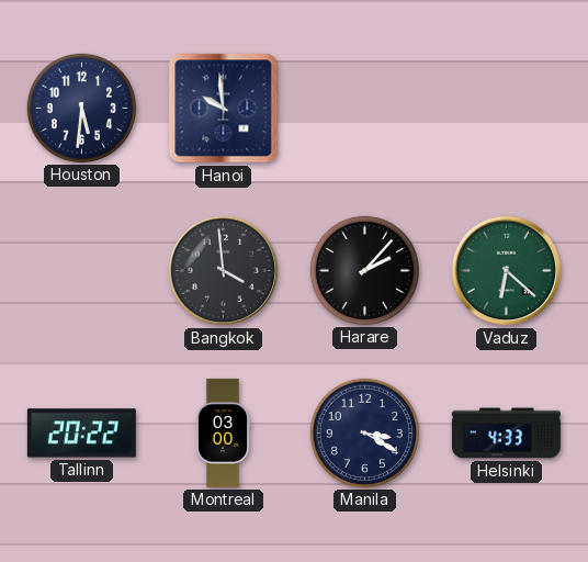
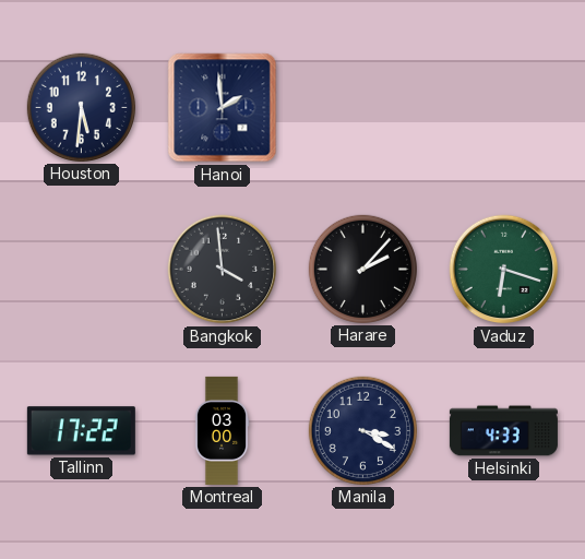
Hanoi: 9:59 -> 1:59 (223, 108)
Vaduz: 6:22 -> 6:18 (504, 270)
Tallinn: 20:22 -> 17:22 (81, 431)
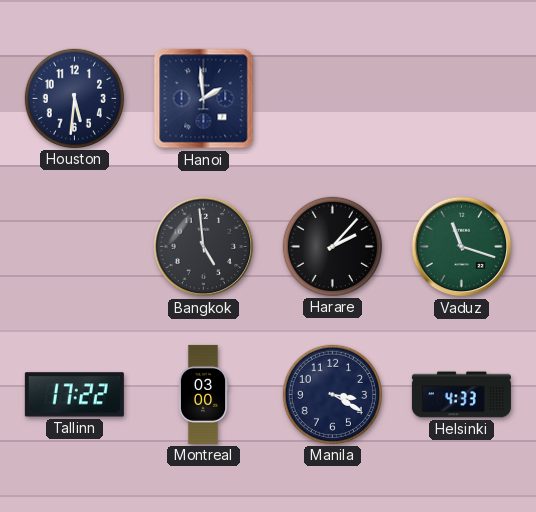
Bangkok: 3:59 -> 4:59 (204, 247)
Vaduz: 6:18 -> 11:18 (462, 247)
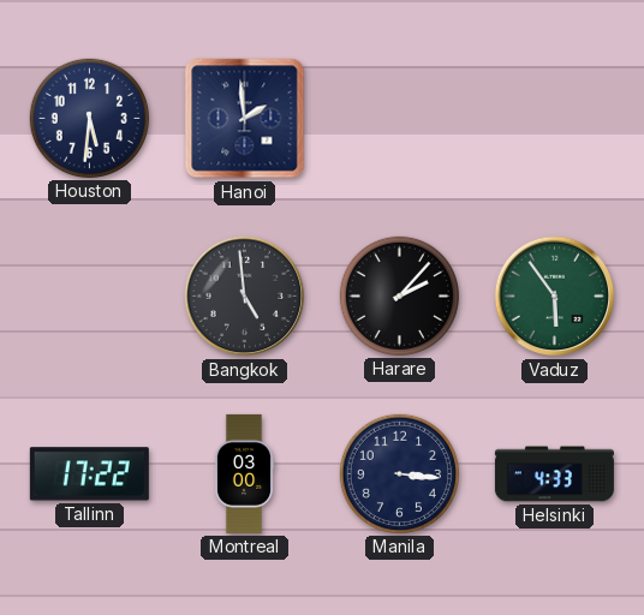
Vaduz: 11:18 -> 5:54 (555, 297)
Manila: 3:20 -> 3:16 (399, 473)
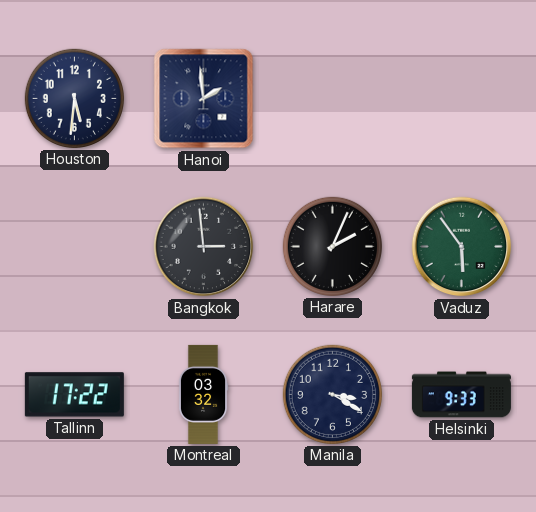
Bangkok: 4:59 -> 2:59 (204, 247)
Harare: 2:07 -> 2:04 (332, 246)
Montreal: 03:00 -> 03:32 (203, 394)
Manila: 3:16 -> 3:20 (332, 394)
Helsinki: 4:33 -> 9:33 (461, 395)
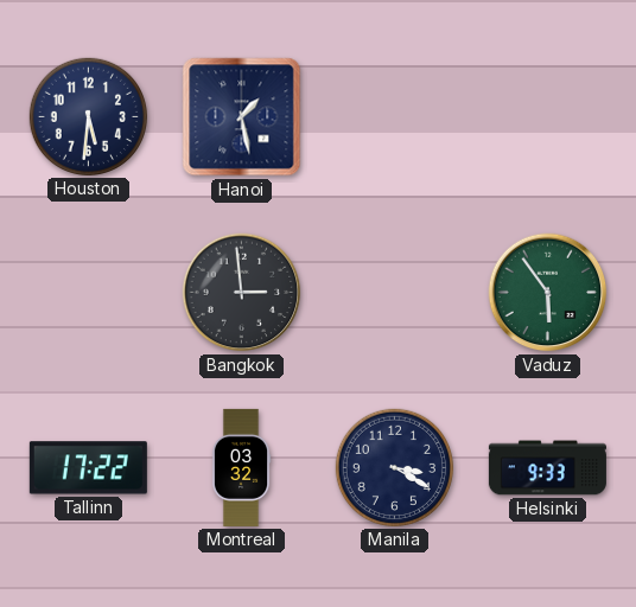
Hanoi: 1:59 -> 1:28 (242, 117)
Harare: 2:04 -> none (332, 246)
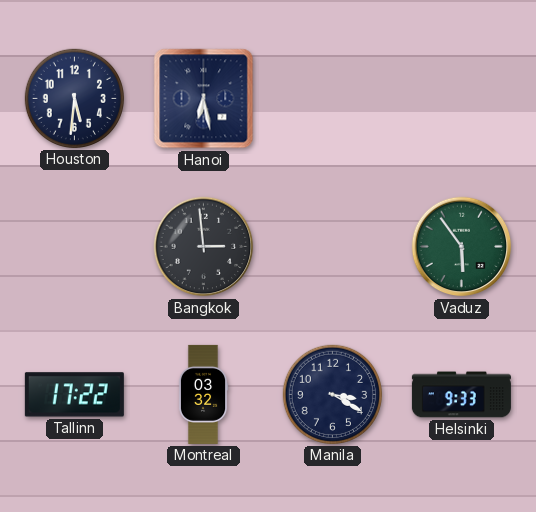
Hanoi: 1:28 -> 6:28 (204, 99)
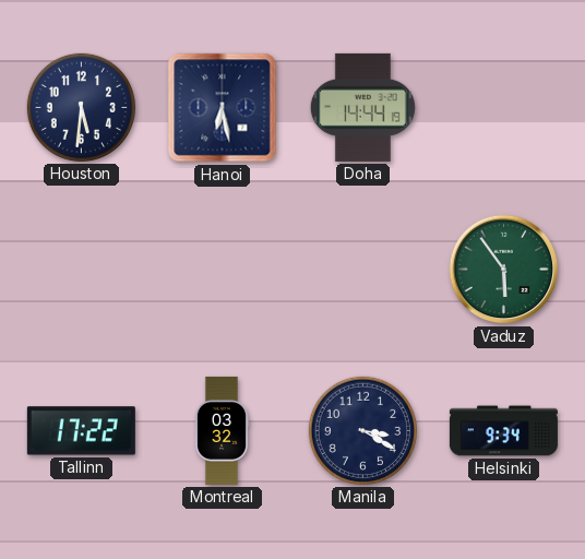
Doha: none -> 14:44 (362, 107)
Bangkok: 2:59 -> none (204, 247)
Helsinki: 9:33 -> 9:34 (503, 431)
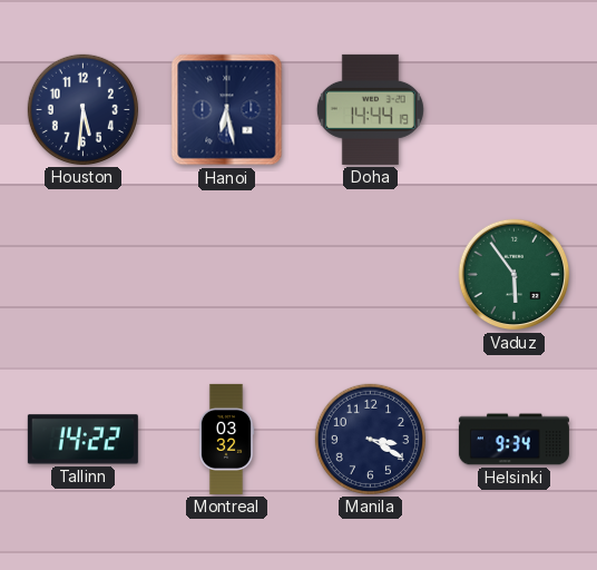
Tallinn: 17:22 -> 14:22 (82, 440)
